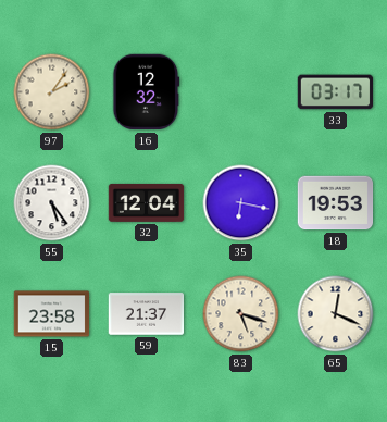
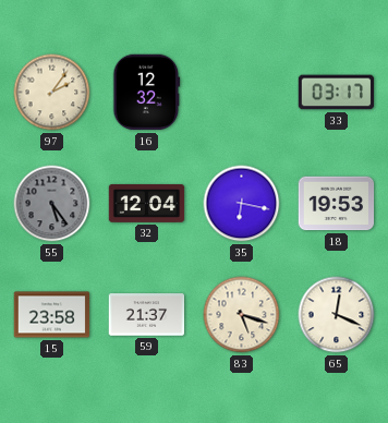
55 dial: white -> grey (52, 204)
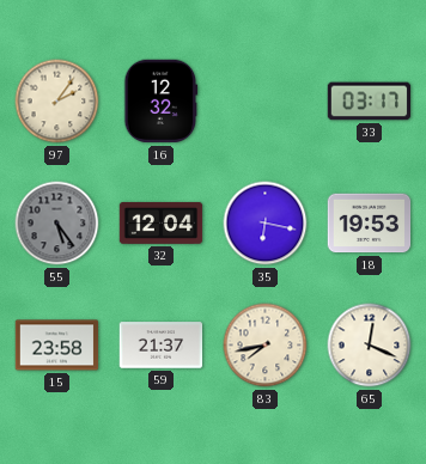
83: 5:18 -> 7:43 (266, 346)
